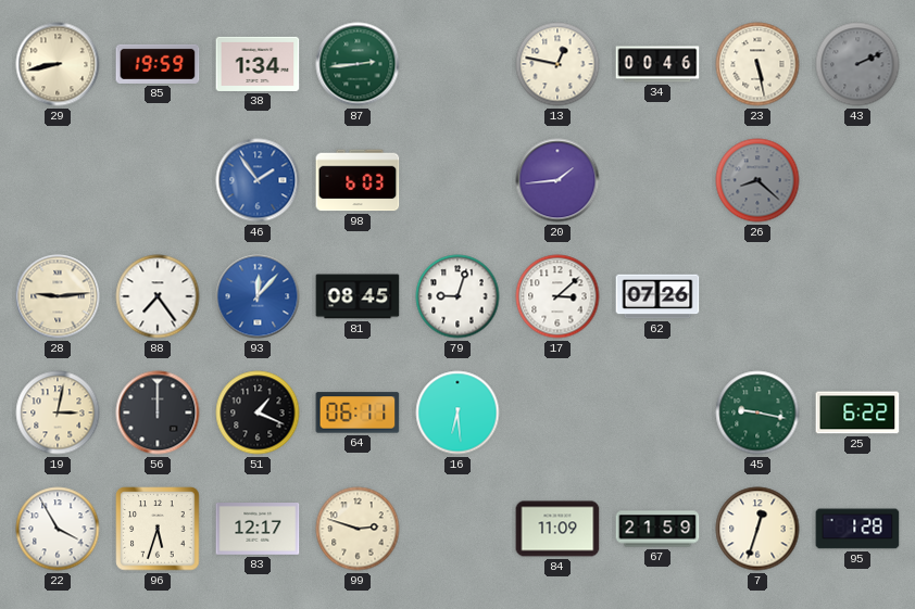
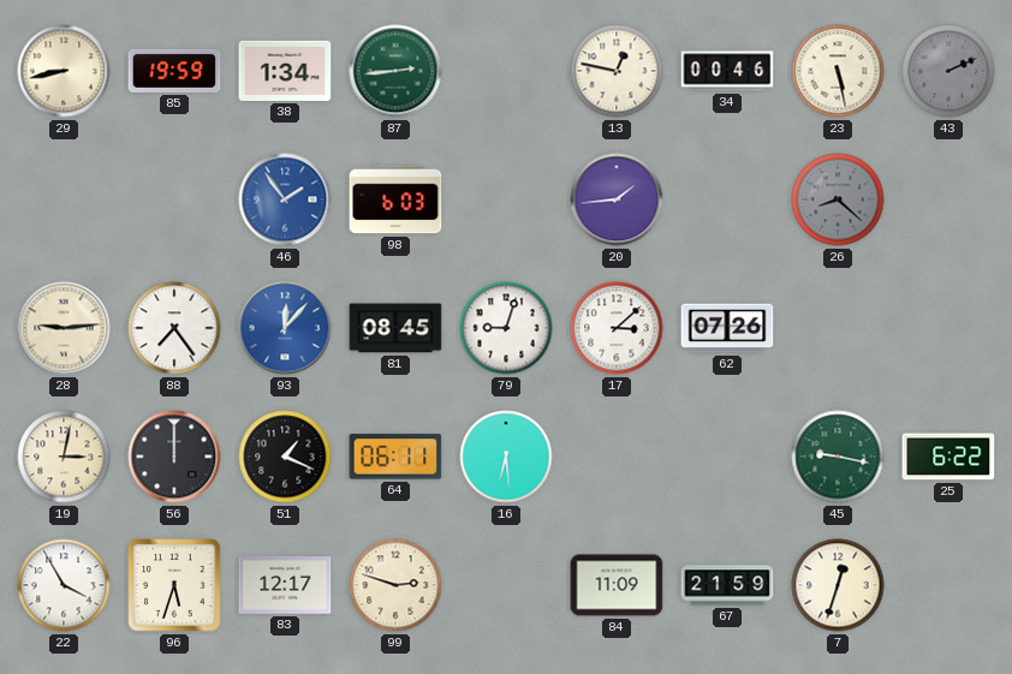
95: 1:28 -> none (857, 529)
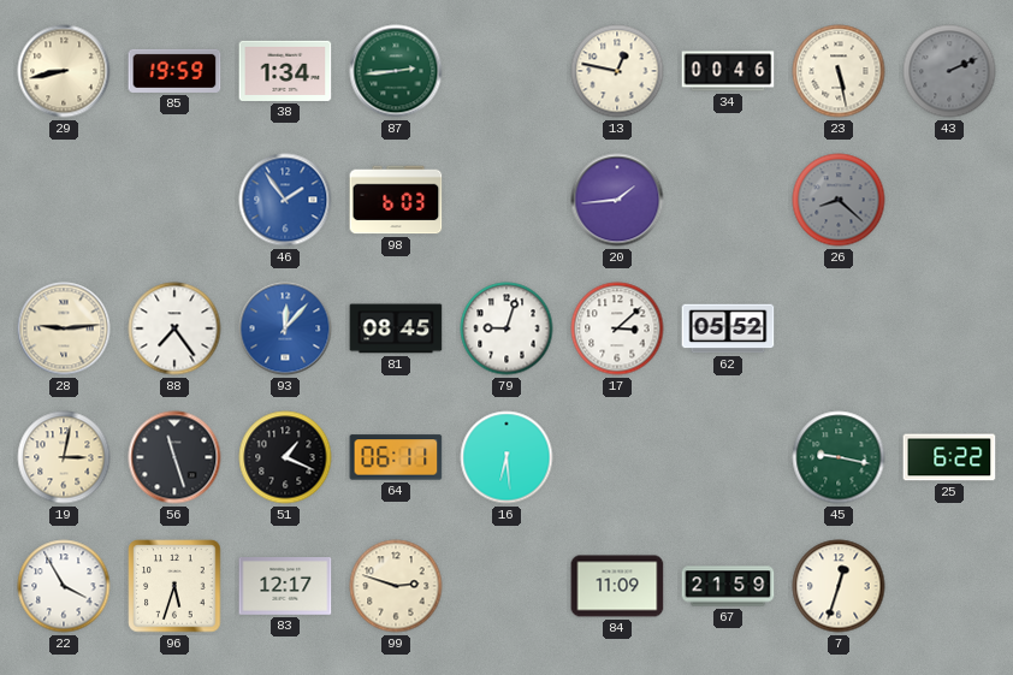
62: 07:26 -> 05:52 (728, 328)
56: 12:00 -> 11:27 (174, 457)
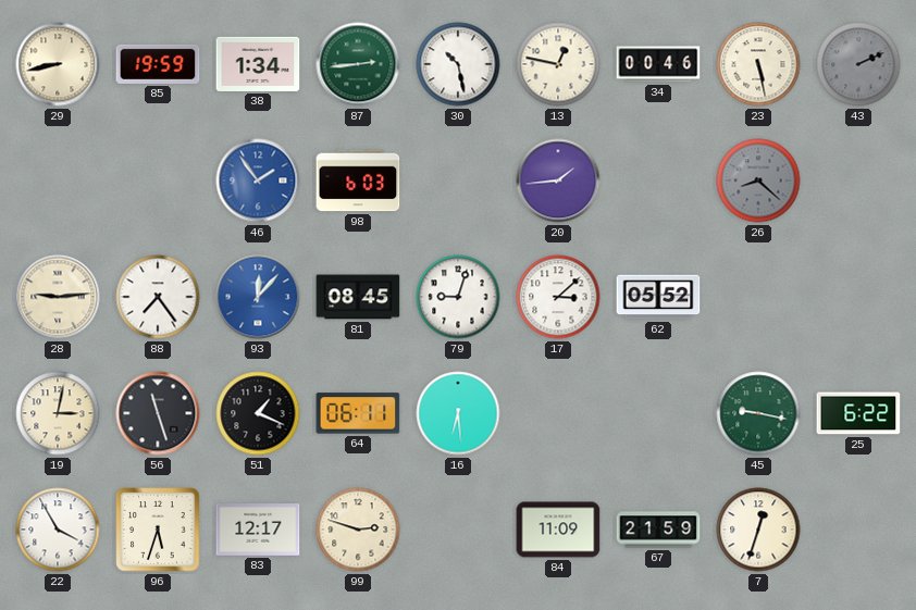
30: none -> 10:28 (458, 64)
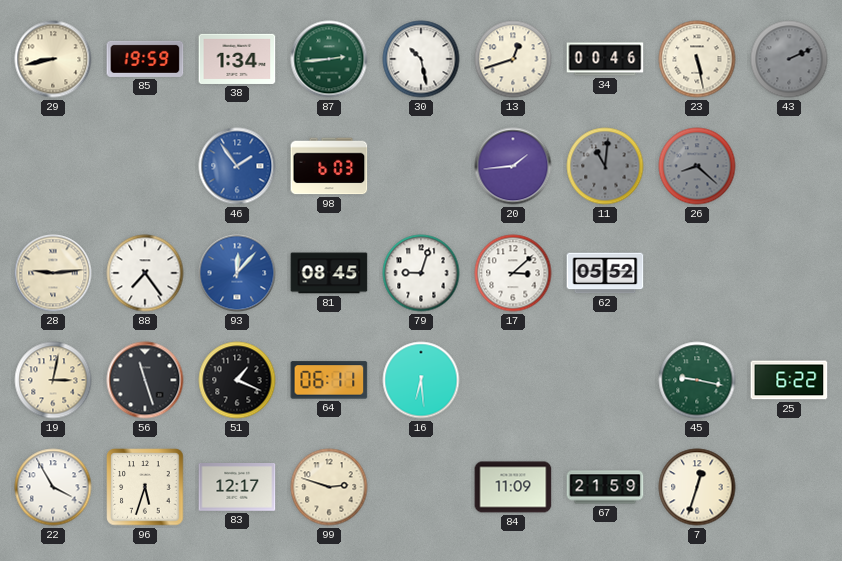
13: 12:47 -> 12:42 (513, 59)
11: none -> 11:01 (605, 166)
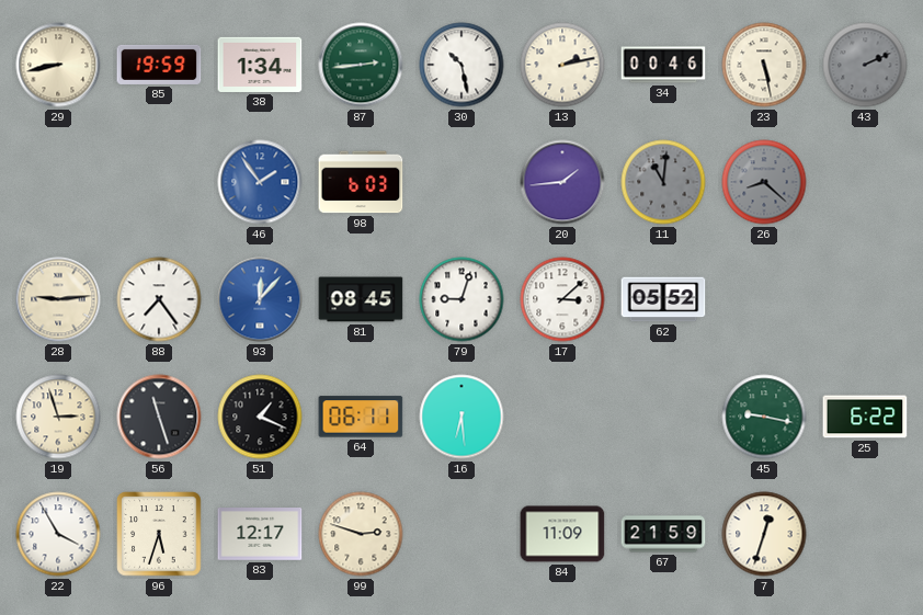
13: 12:42 -> 2:13 (562, 65)
19: 3:02 -> 2:57 (58, 417)
